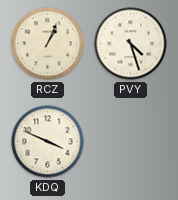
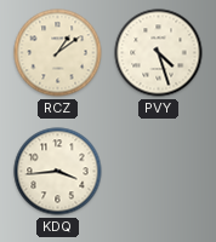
RCZ: 1:04 -> 1:09 (58, 53)
KDQ: 3:49 -> 3:44 (58, 172)
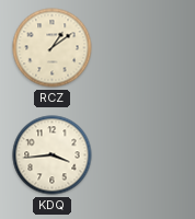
PVY: 4:27 -> none (159, 53)
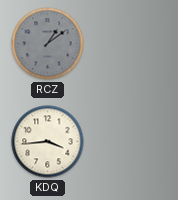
RCZ dial: cream -> grey (48, 44)
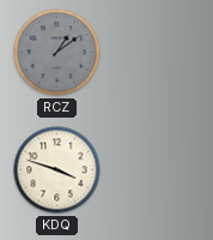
KDQ: 3:44 -> 3:48 (57, 170)
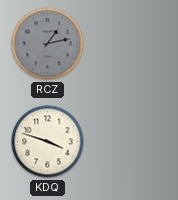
RCZ: 1:09 -> 1:13 (48, 44)
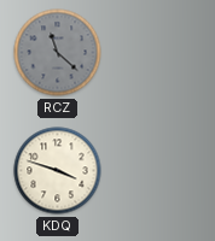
RCZ: 1:13 -> 11:22 (58, 53)
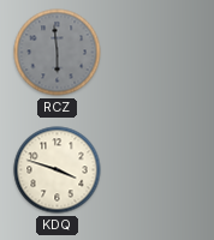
RCZ: 11:22 -> 5:59 (58, 53)
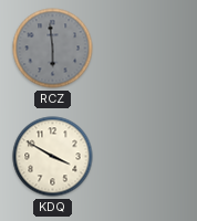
KDQ: 3:48 -> 3:50 (53, 157)
